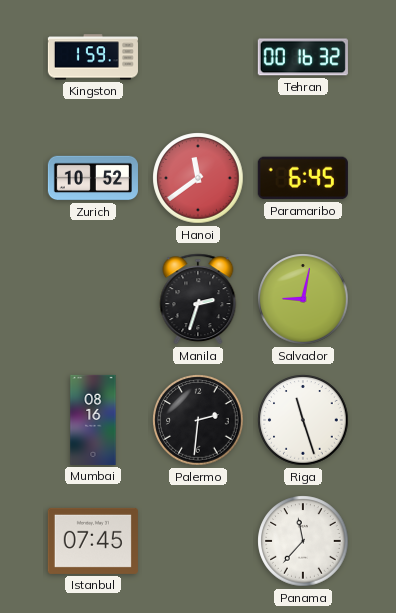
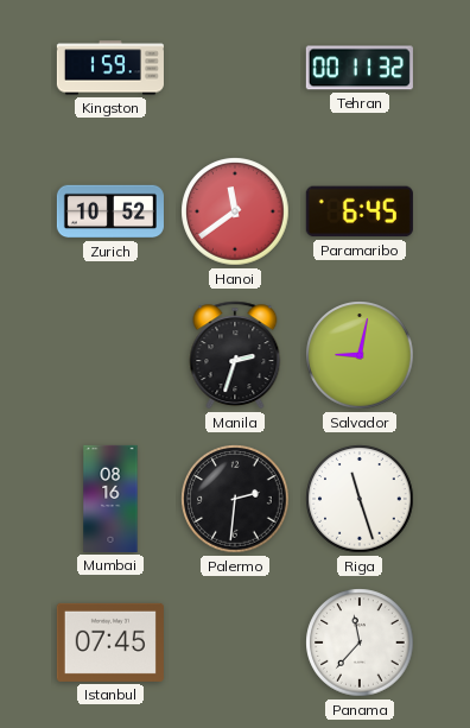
Tehran: 00:16 -> 00:11 (360, 68)
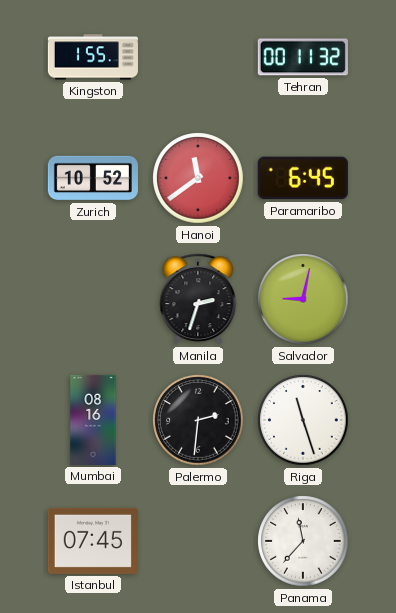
Kingston: 1:59 -> 1:55 (93, 57)
